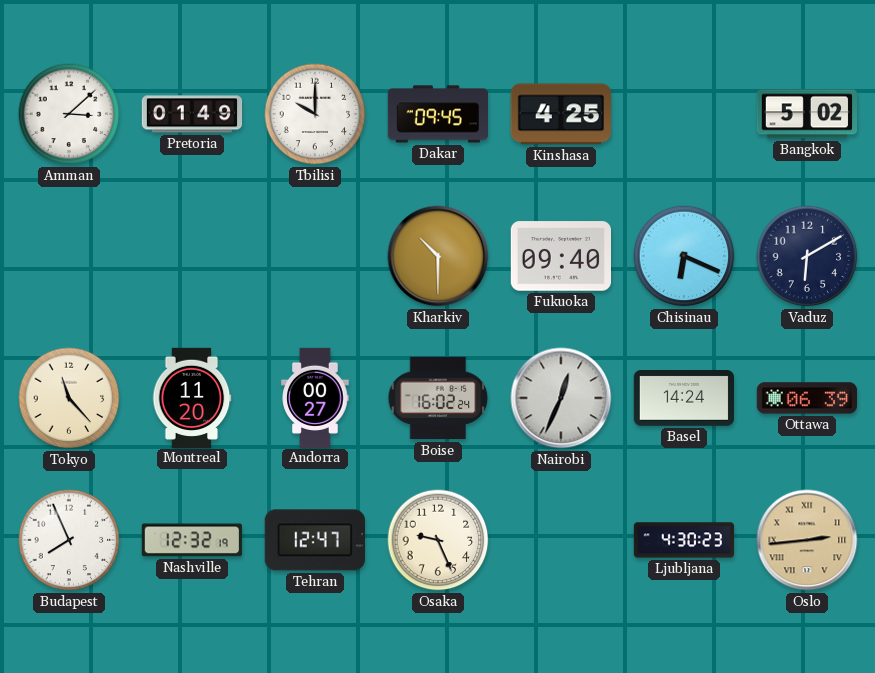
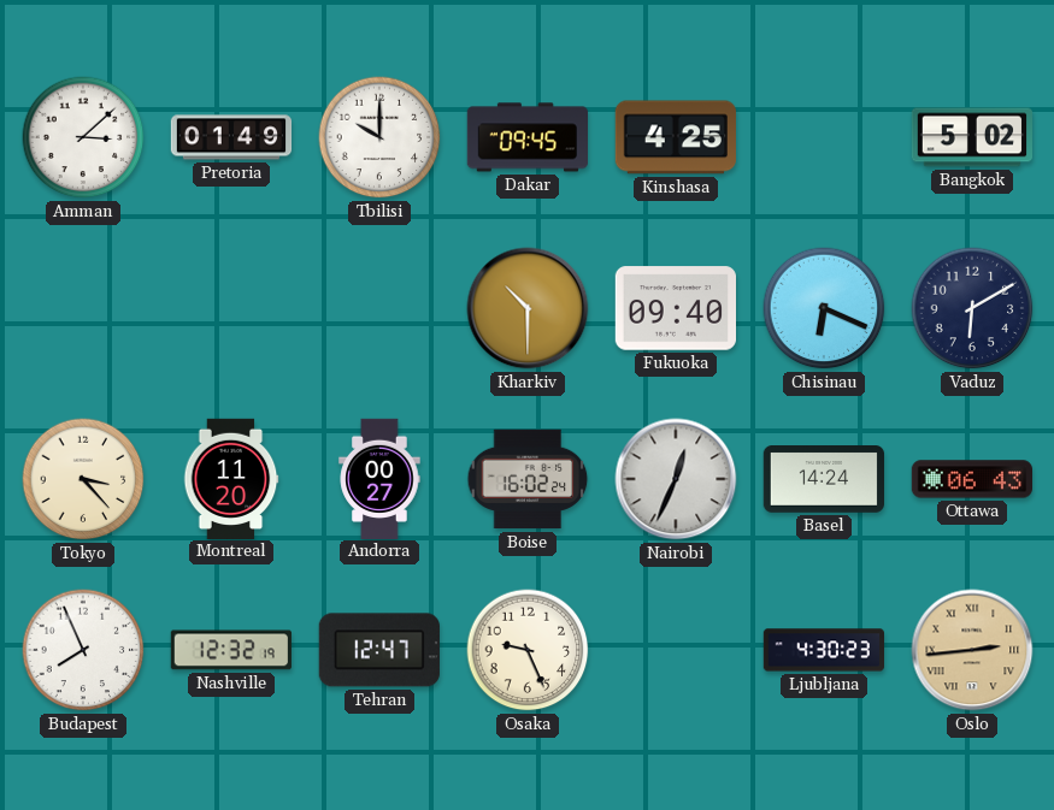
Tokyo: 11:23 -> 3:23 (83, 479)
Ottawa: 06:39 -> 06:43 (971, 479)
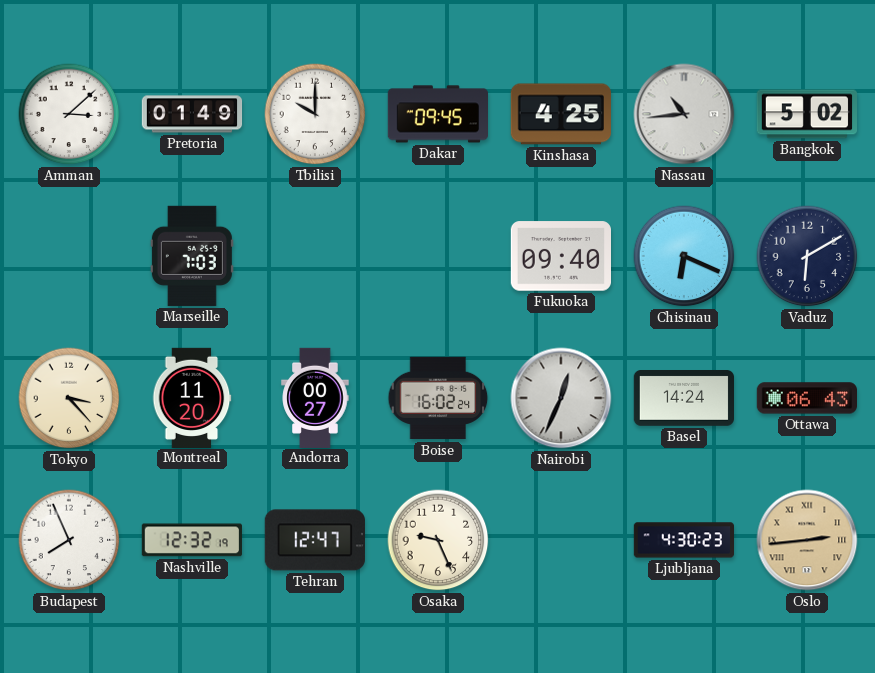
Nassau: none -> 10:44 (684, 114)
Marseille: none -> 7:03 (192, 256)
Kharkiv: 10:30 -> none (528, 308)
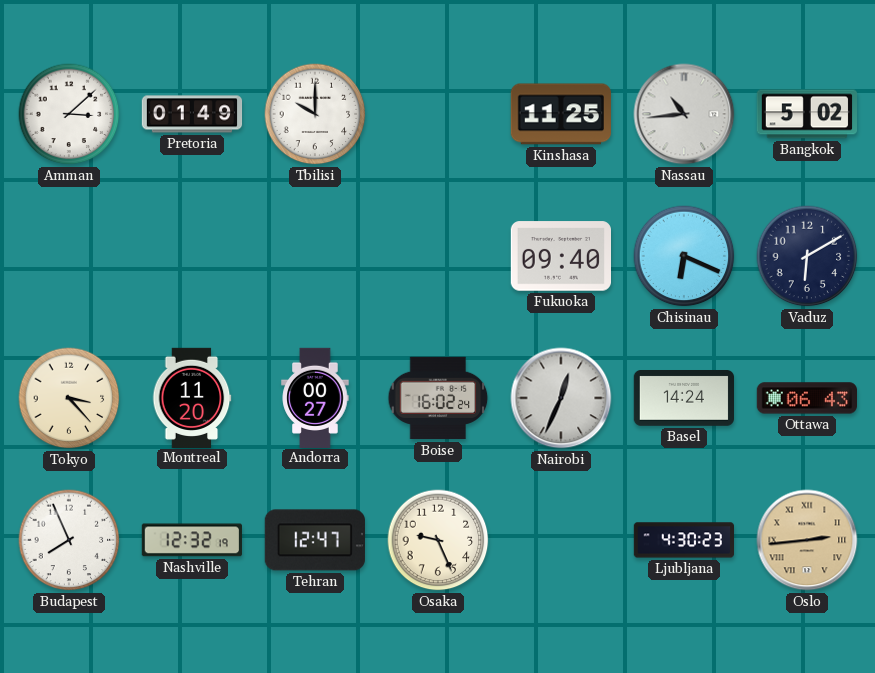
Dakar: 09:45 -> none (437, 114)
Kinshasa: 4:25 -> 11:25 (561, 114)
Marseille: 7:03 -> none (192, 256)
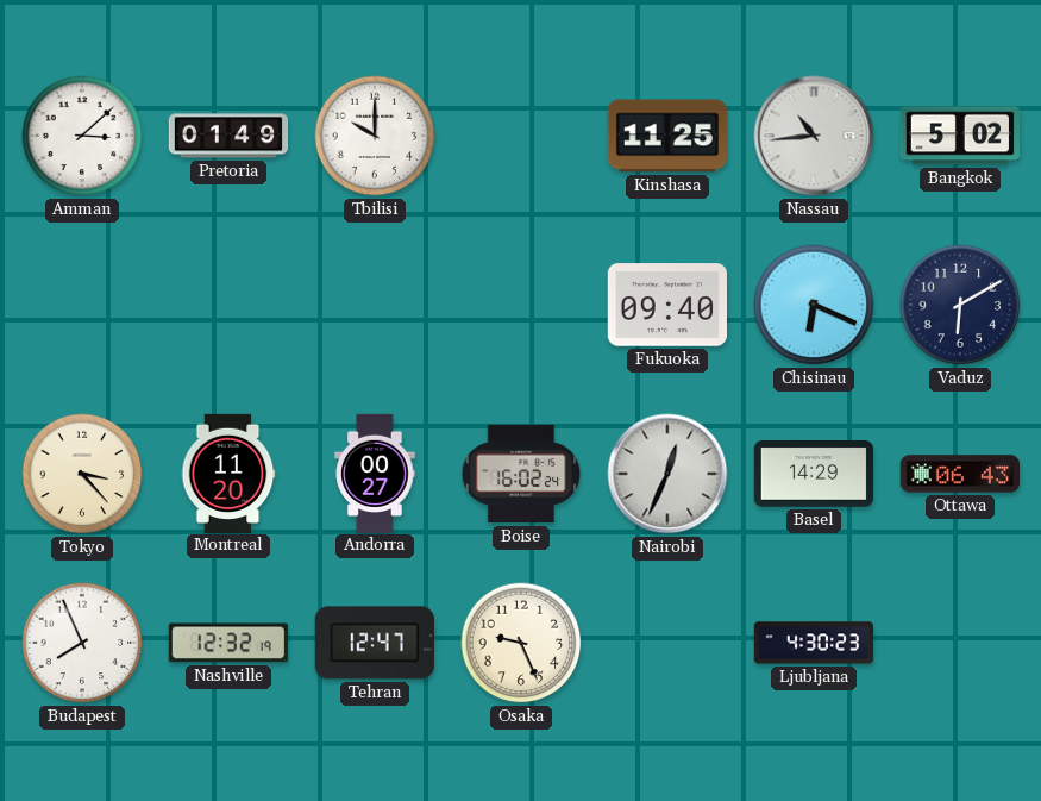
Basel: 14:24 -> 14:29 (813, 475)
Oslo: 2:44 -> none (807, 540)
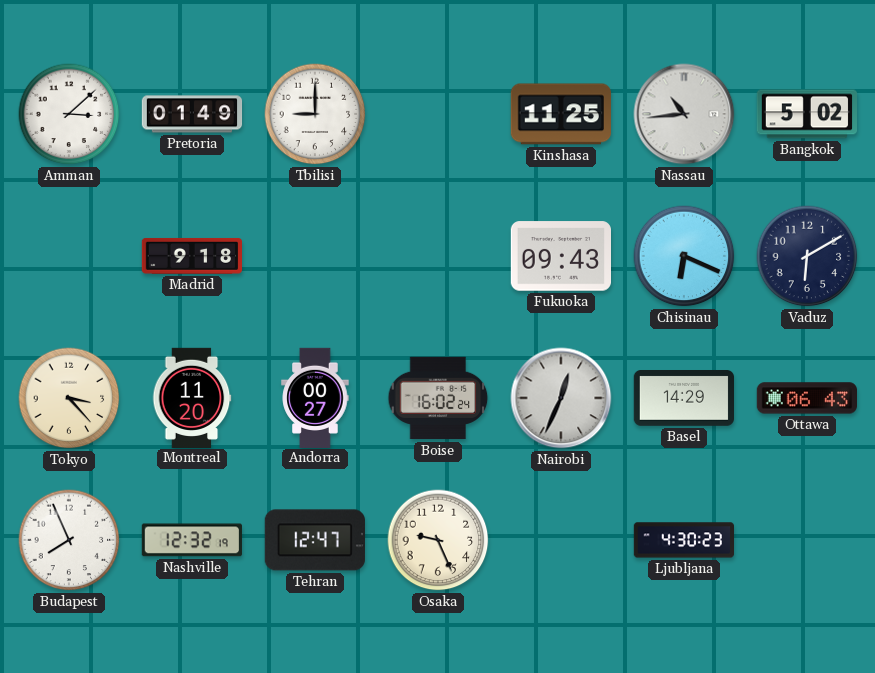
Tbilisi: 10:00 -> 9:00 (315, 114)
Madrid: none -> 9:18 (191, 256)
Fukuoka: 09:40 -> 09:43 (560, 256)
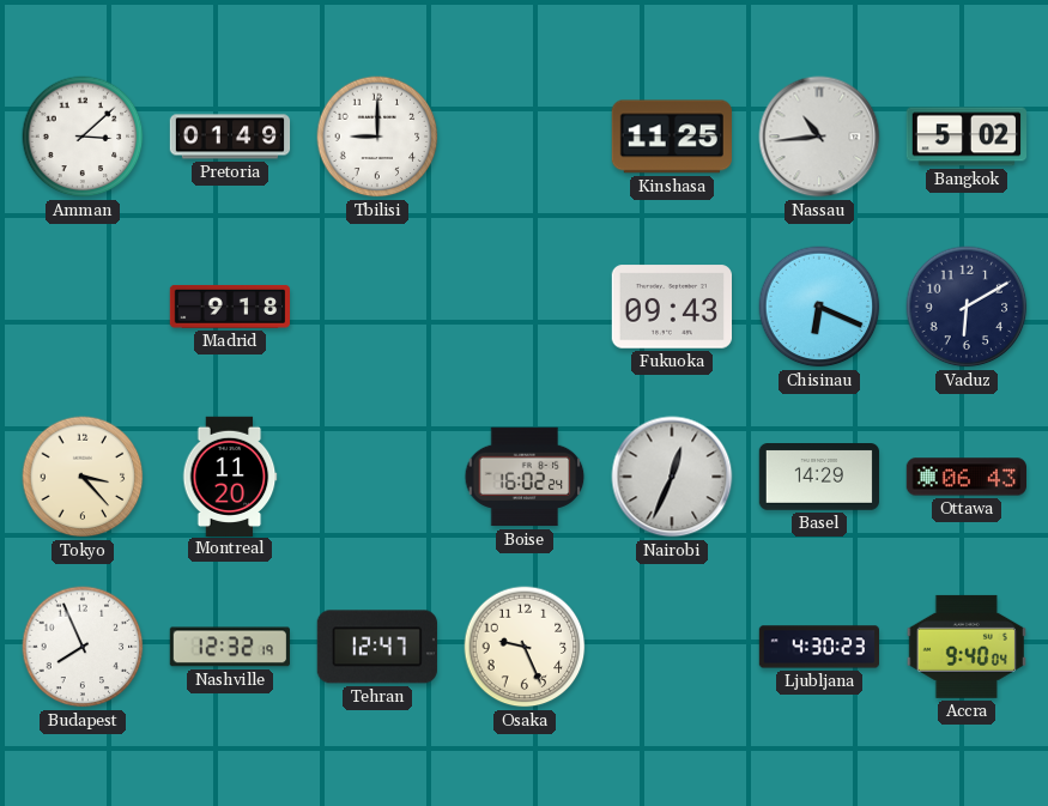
Andorra: 00:27 -> none (315, 397)
Accra: none -> 9:40 (967, 647)
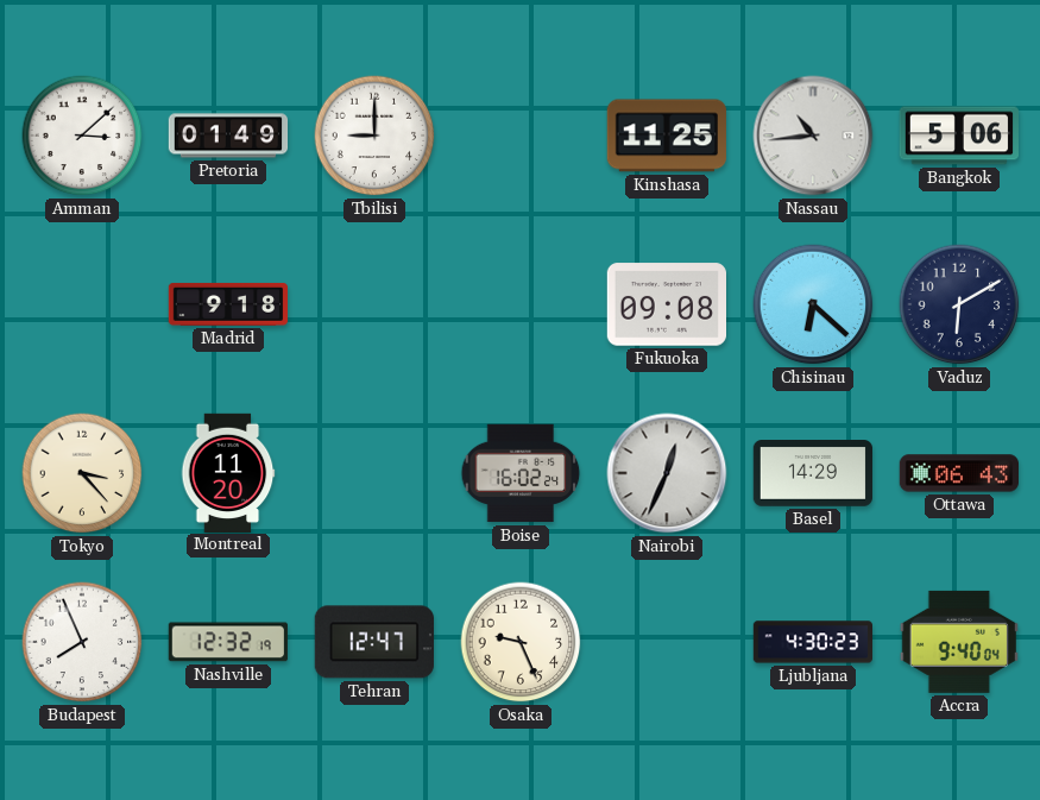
Bangkok: 5:02 -> 5:06 (958, 136)
Fukuoka: 09:43 -> 09:08 (666, 304)
Chisinau: 6:19 -> 6:22 (813, 304)
